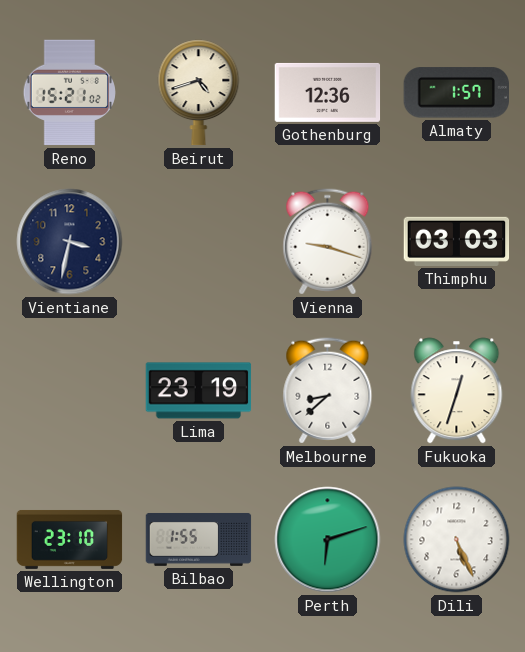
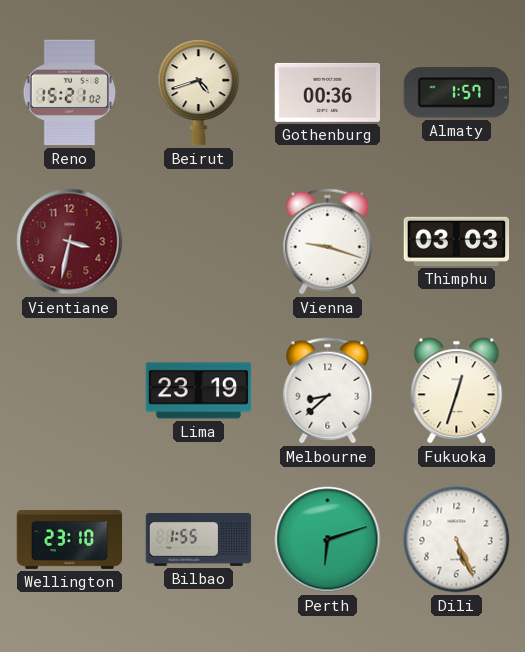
Gothenburg: 12:36 -> 00:36 (328, 92)
Vientiane dial: navy -> burgundy (70, 242)
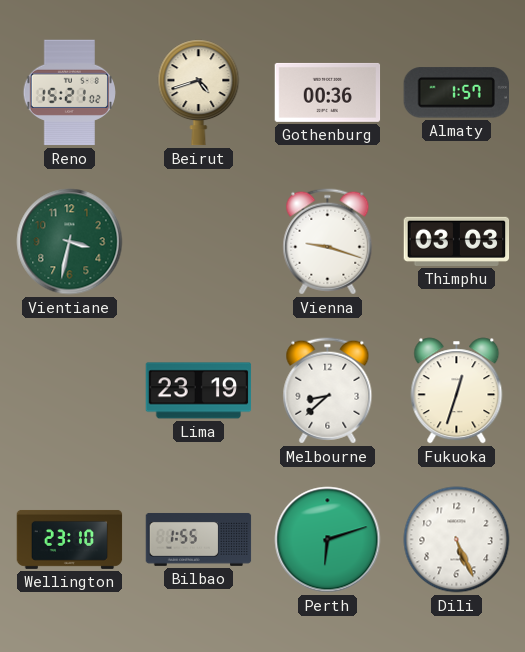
Vientiane dial: burgundy -> green (70, 242)
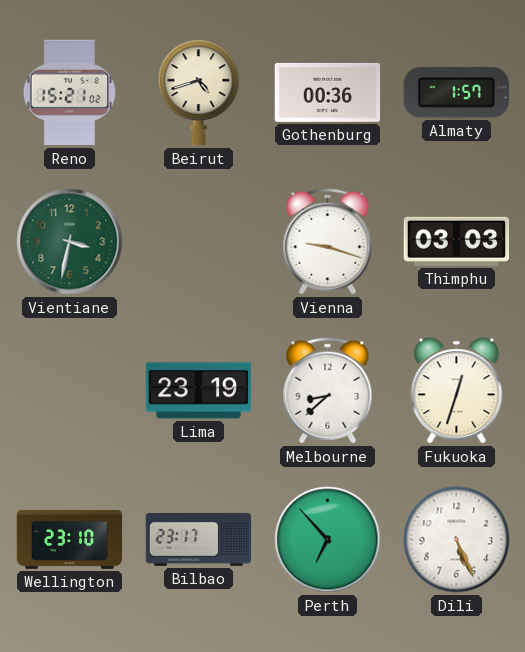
Bilbao: 1:55 -> 23:17 (199, 539)
Perth: 6:12 -> 6:53 (328, 540)
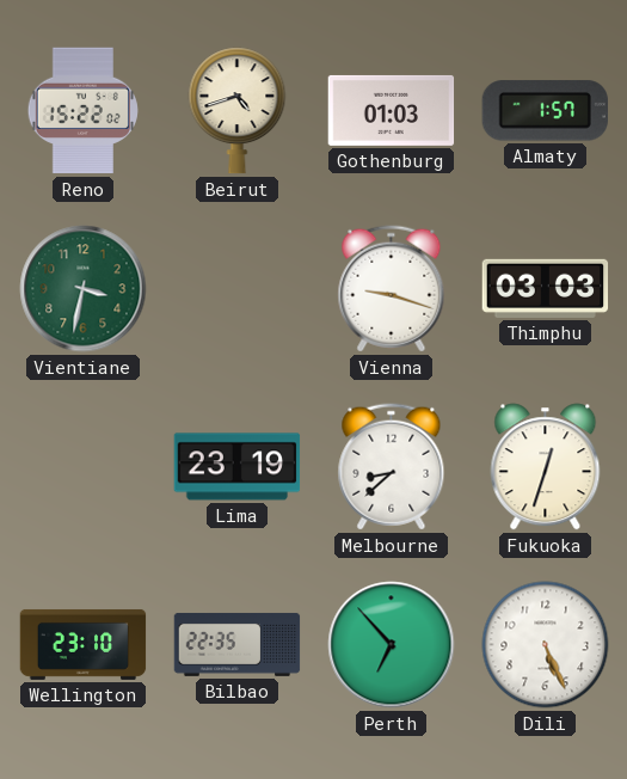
Reno: 15:21 -> 15:22 (82, 111)
Gothenburg: 00:36 -> 01:03 (392, 110)
Bilbao: 23:17 -> 22:35 (238, 644)
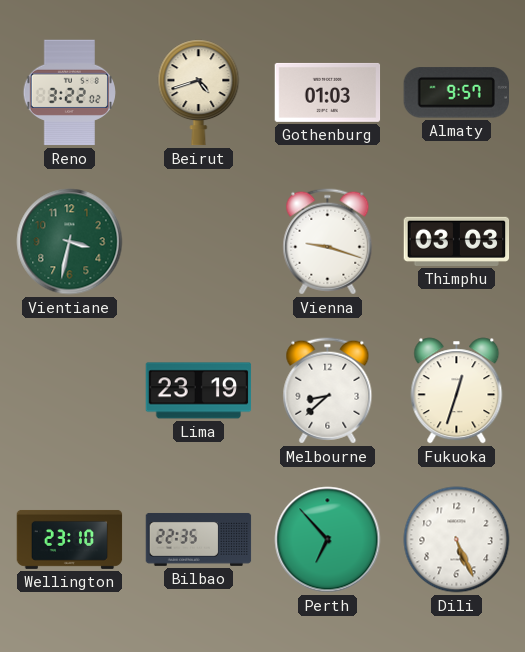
Reno: 15:22 -> 3:22 (69, 93)
Almaty: 1:57 -> 9:57 (456, 93)
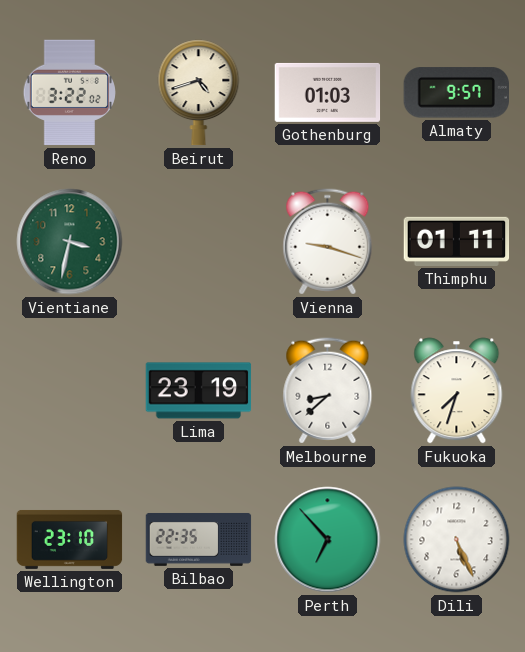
Thimphu: 03:03 -> 01:11 (457, 241)
Fukuoka: 12:33 -> 7:33 (457, 391)
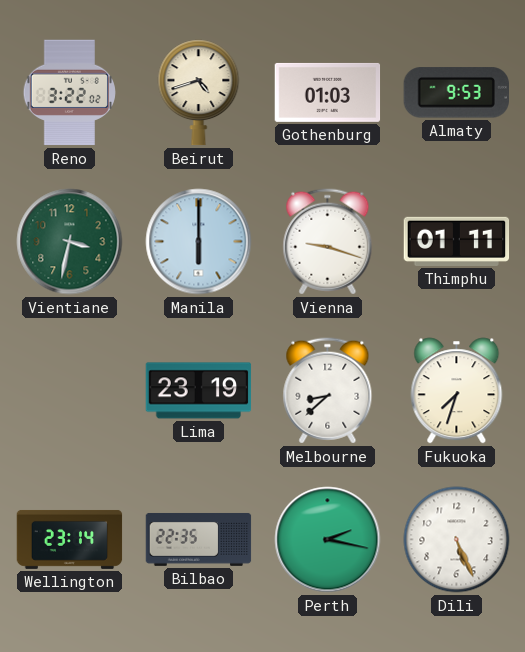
Almaty: 9:57 -> 9:53 (456, 93)
Manila: none -> 6:00 (199, 242)
Wellington: 23:10 -> 23:14 (70, 539)
Perth: 6:53 -> 2:17 (328, 540)
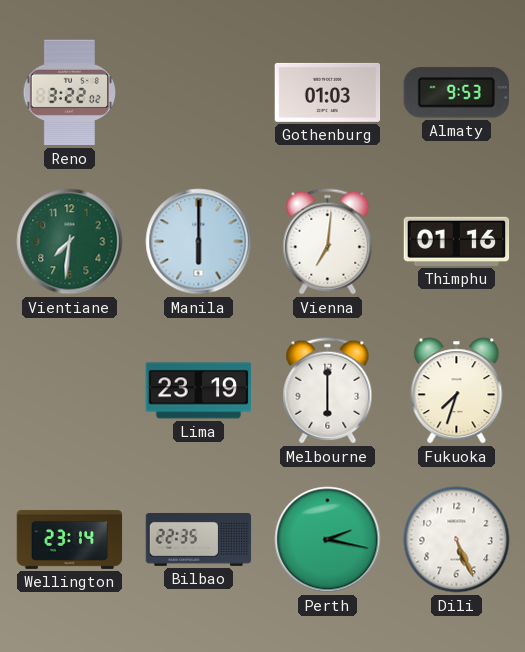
Beirut: 4:42 -> none (199, 93)
Vientiane: 3:32 -> 7:31 (70, 242)
Vienna: 9:18 -> 7:01 (328, 242)
Thimphu: 01:11 -> 01:16 (457, 241)
Melbourne: 8:38 -> 6:00 (328, 391)
